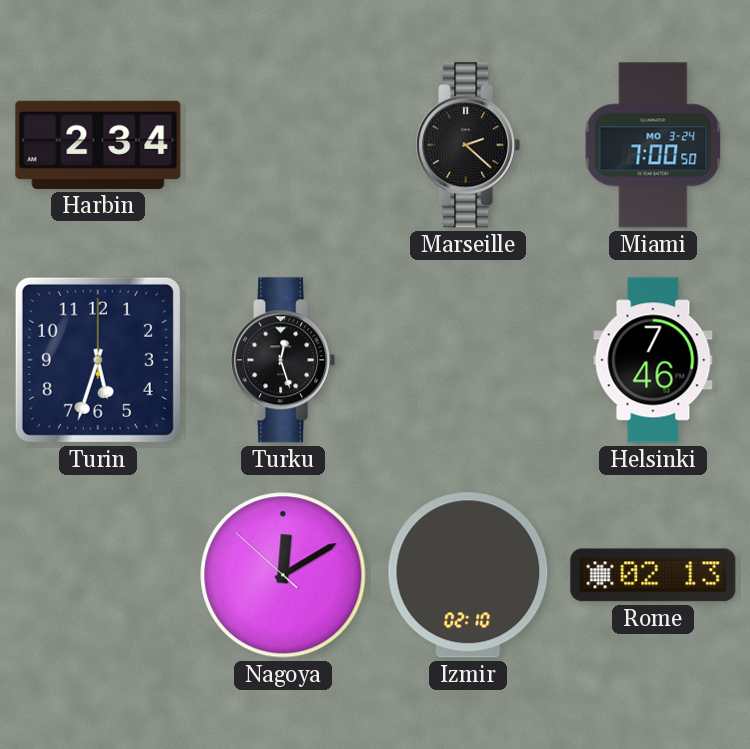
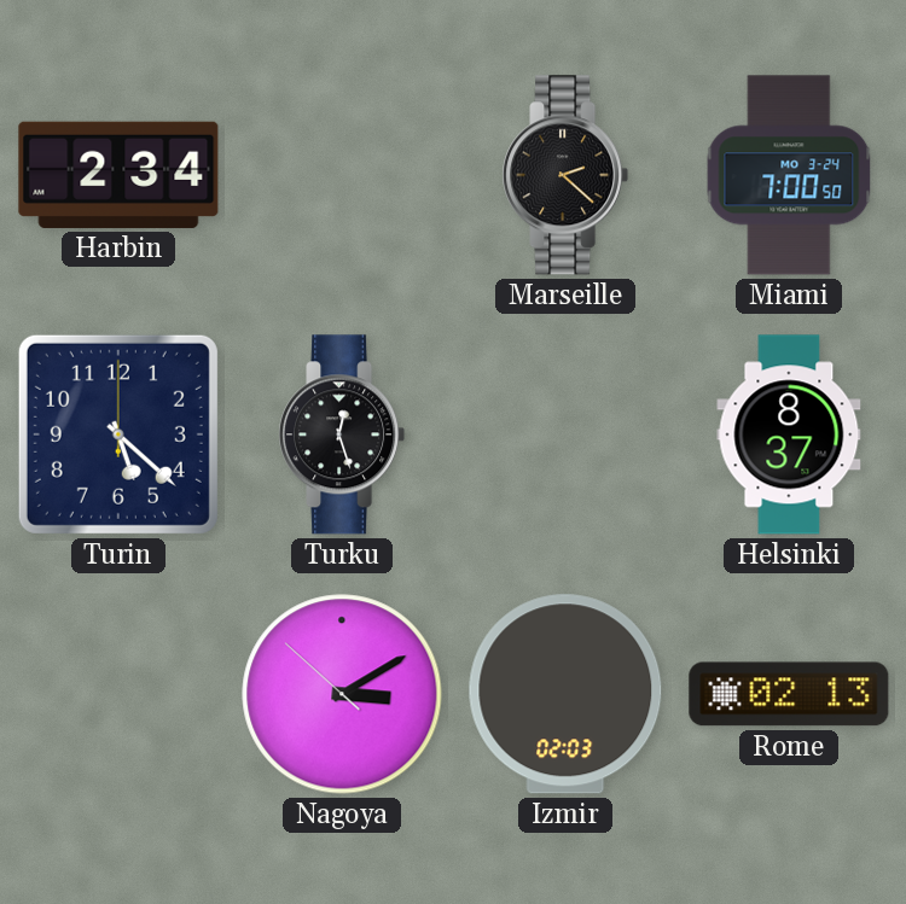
Turin: 5:33 -> 5:22 (118, 434)
Helsinki: 7:46 -> 8:37 (789, 434)
Nagoya: 12:09 -> 3:09 (342, 694)
Izmir: 02:10 -> 02:03 (565, 694)
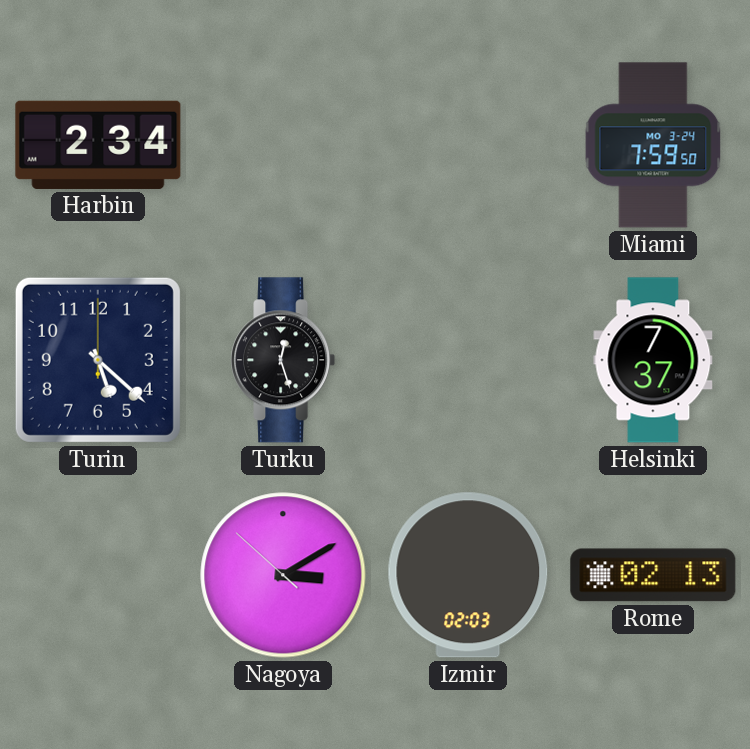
Marseille: 2:22 -> none (565, 175)
Miami: 7:00 -> 7:59 (653, 145)
Helsinki: 8:37 -> 7:37 (653, 360)
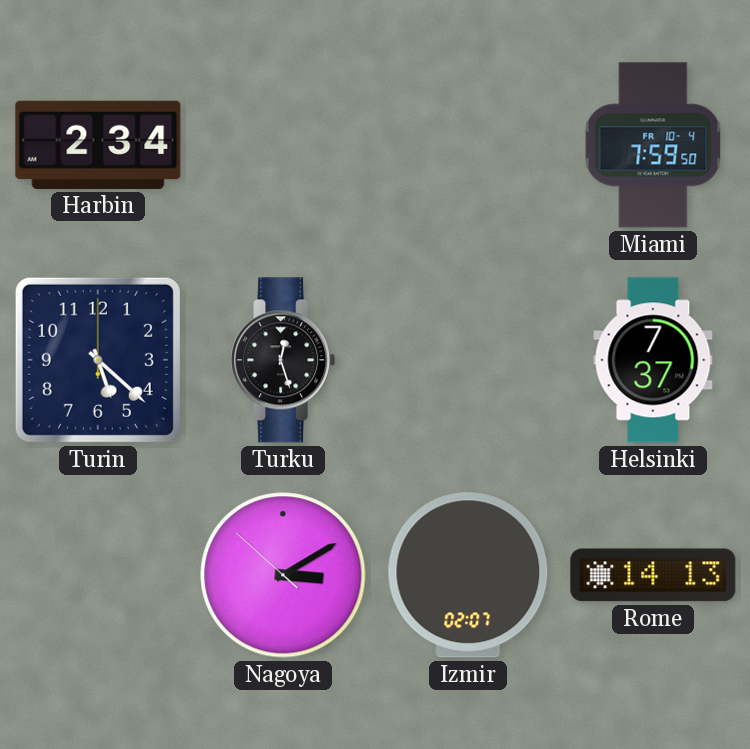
Miami date: MO 3-24 -> FR 10-4 (653, 145)
Izmir: 02:03 -> 02:07 (468, 575)
Rome: 02:13 -> 14:13 (653, 575)
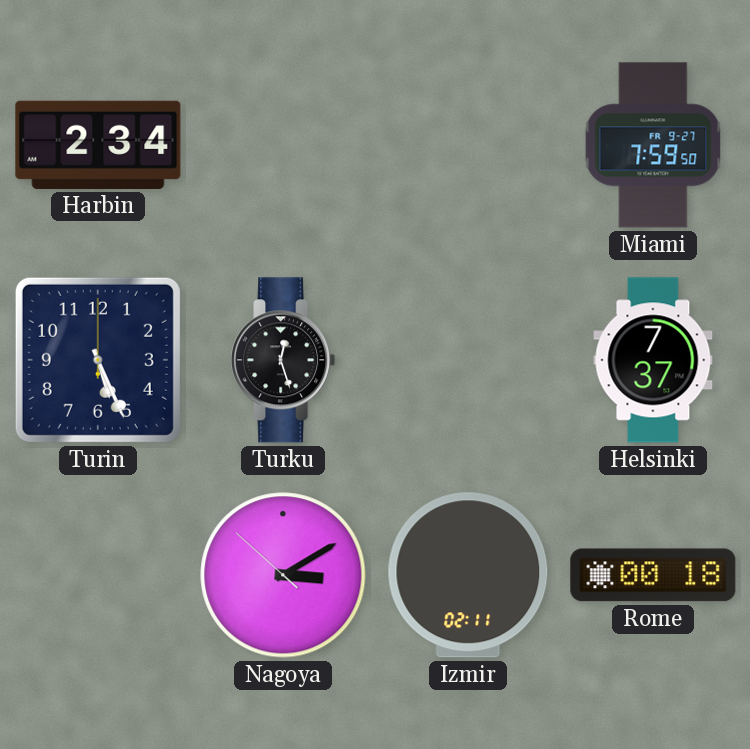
Miami date: FR 10-4 -> FR 9-27 (653, 145)
Turin: 5:22 -> 5:26 (98, 360)
Izmir: 02:07 -> 02:11 (468, 575)
Rome: 14:13 -> 00:18 (653, 575)
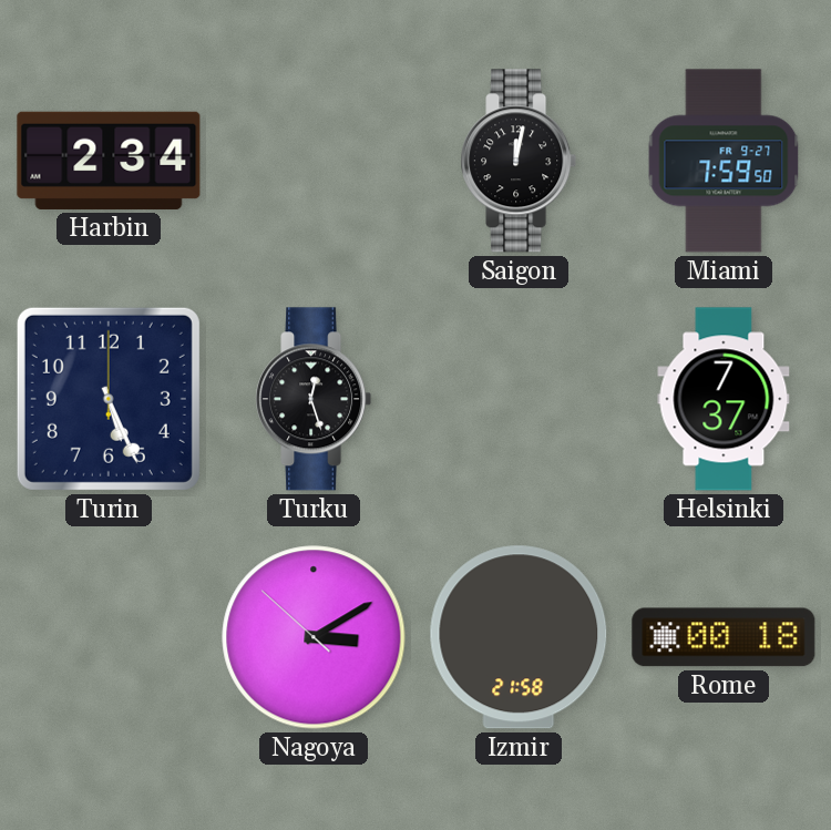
Saigon: none -> 12:02 (519, 161)
Izmir: 02:11 -> 21:58 (519, 637)
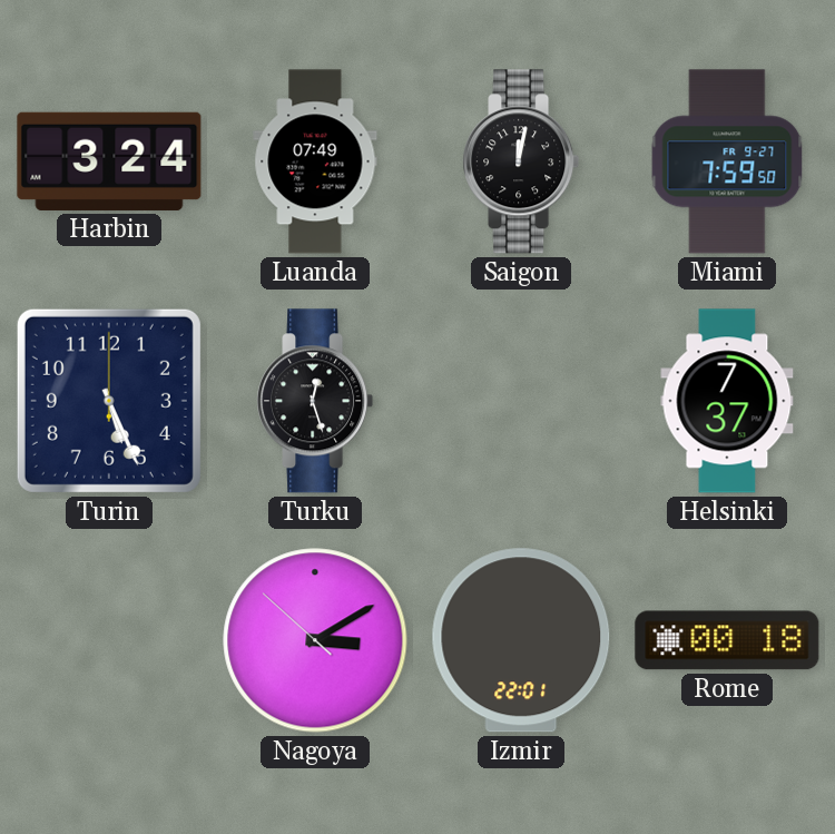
Harbin: 2:34 -> 3:24 (109, 161)
Luanda: none -> 07:49 (315, 161)
Izmir: 21:58 -> 22:01 (521, 640)
